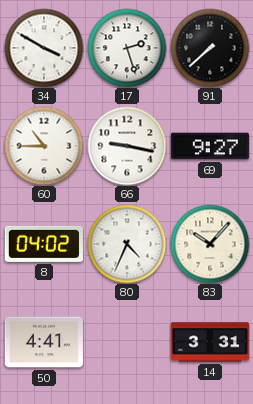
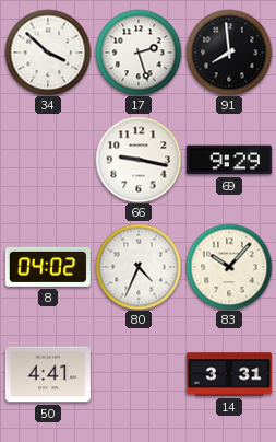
34: 3:50 -> 3:52 (48, 53)
91: 7:38 -> 7:59 (229, 53)
60: 10:45 -> none (44, 146)
69: 9:27 -> 9:29 (229, 160)
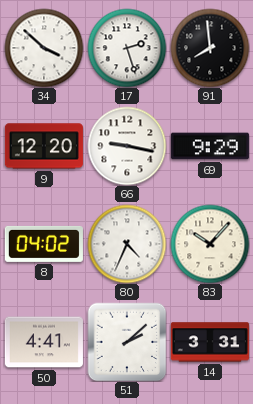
9: none -> 12:20 (44, 146)
51: none -> 2:08 (127, 342)
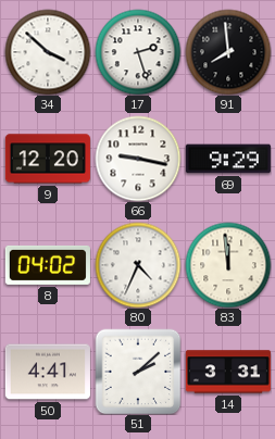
83: 10:07 -> 11:59 (228, 265)
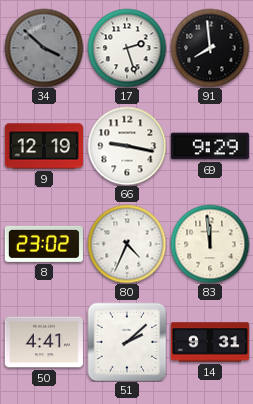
34 dial: white -> grey (44, 48)
9: 12:20 -> 12:19 (44, 146)
8: 04:02 -> 23:02 (44, 244)
14: 3:31 -> 9:31 (210, 342)
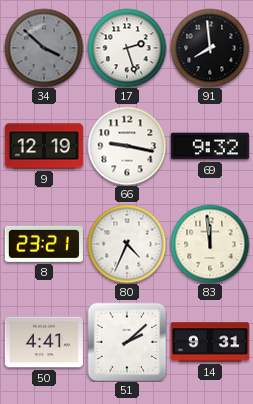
69: 9:29 -> 9:32 (210, 146)
8: 23:02 -> 23:21 (44, 244)
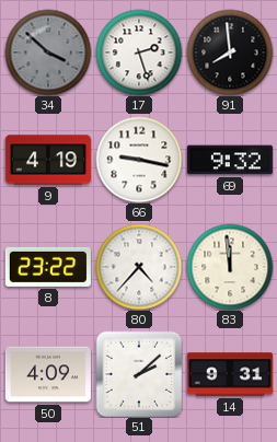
9: 12:19 -> 4:19 (48, 160)
8: 23:21 -> 23:22 (48, 267)
80: 4:34 -> 4:37 (139, 267)
50: 4:41 -> 4:09 (48, 374)
